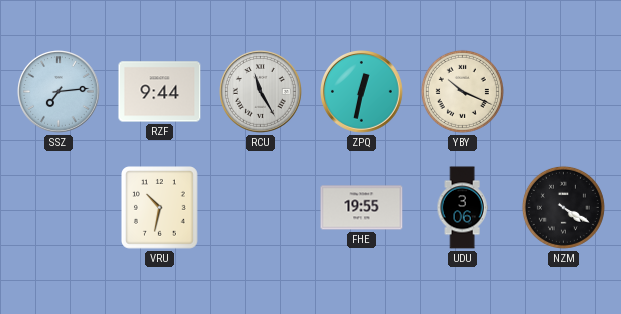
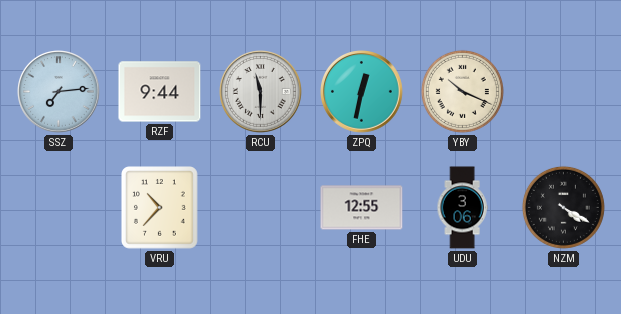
RCU: 11:25 -> 11:30 (261, 92)
VRU: 10:32 -> 10:37 (160, 208)
FHE: 19:55 -> 12:55 (362, 208)
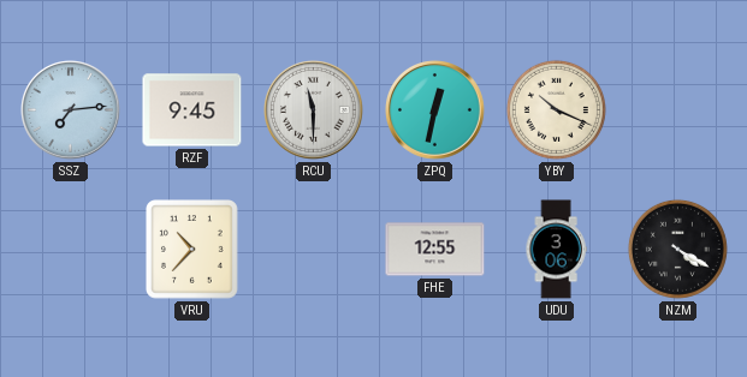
RZF: 9:44 -> 9:45 (192, 110)
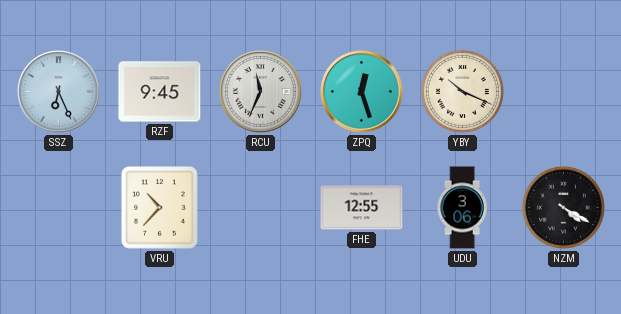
SSZ: 7:14 -> 6:26 (59, 92)
RCU: 11:30 -> 11:34 (261, 92)
ZPQ: 12:32 -> 12:27 (362, 92)
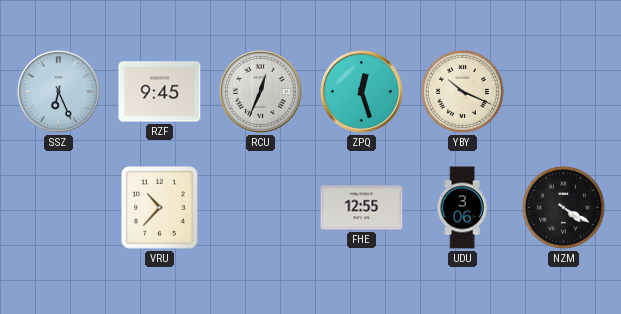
RCU: 11:34 -> 12:34 (261, 92)
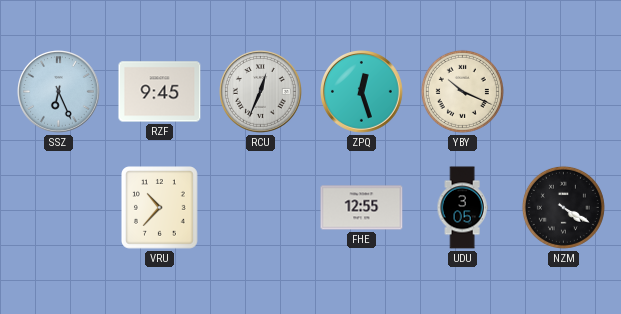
UDU: 3:06 -> 3:05 (462, 208)
